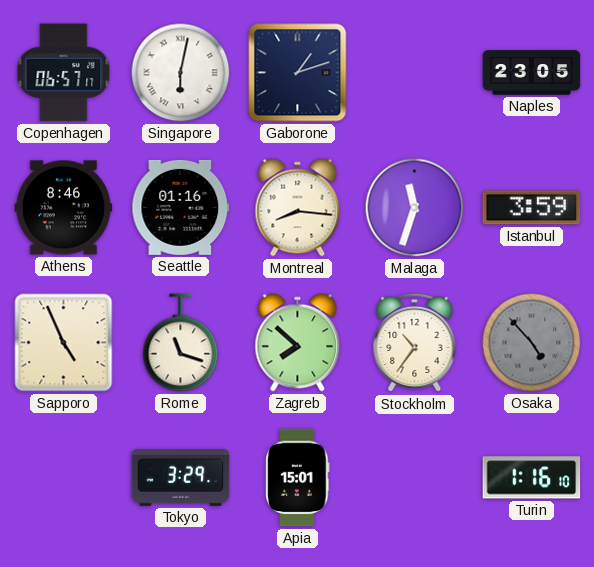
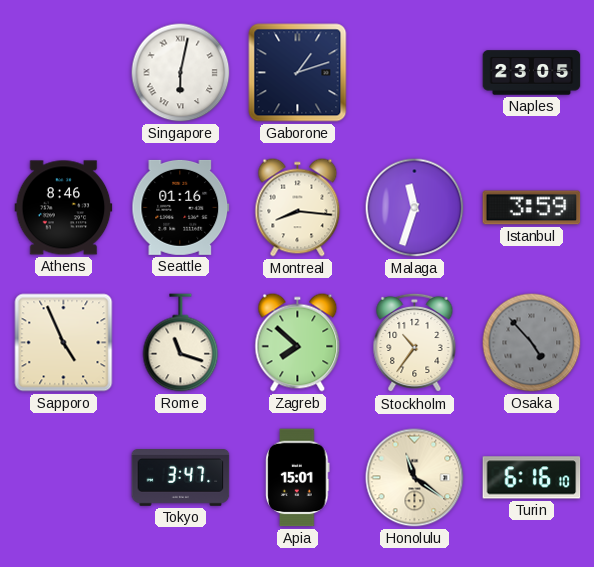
Copenhagen: 06:57 -> none (64, 73)
Tokyo: 3:29 -> 3:47 (181, 478)
Honolulu: none -> 11:21 (415, 478)
Turin: 1:16 -> 6:16 (532, 478)
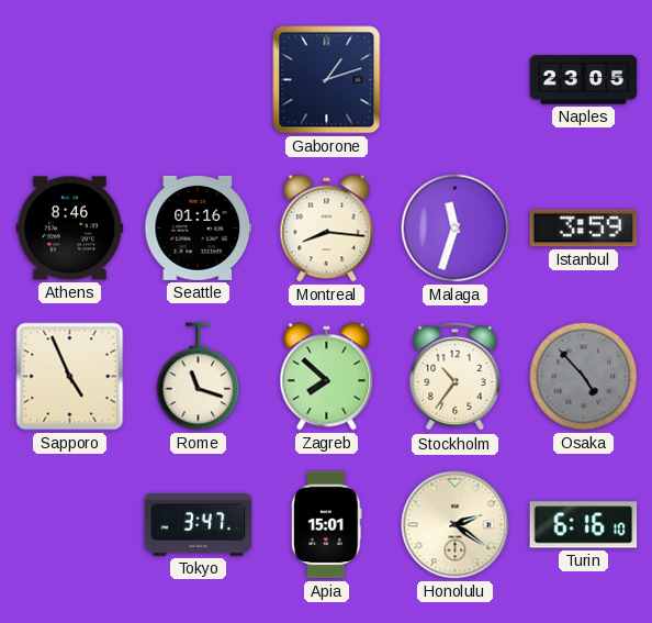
Singapore: 6:02 -> none (181, 73)
Honolulu: 11:21 -> 2:21 (456, 525)
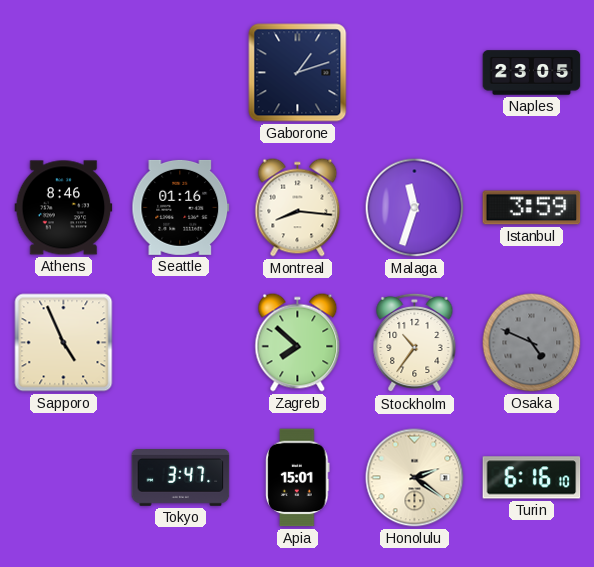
Rome: 11:18 -> none (199, 377)
Osaka: 4:53 -> 4:49 (532, 343)
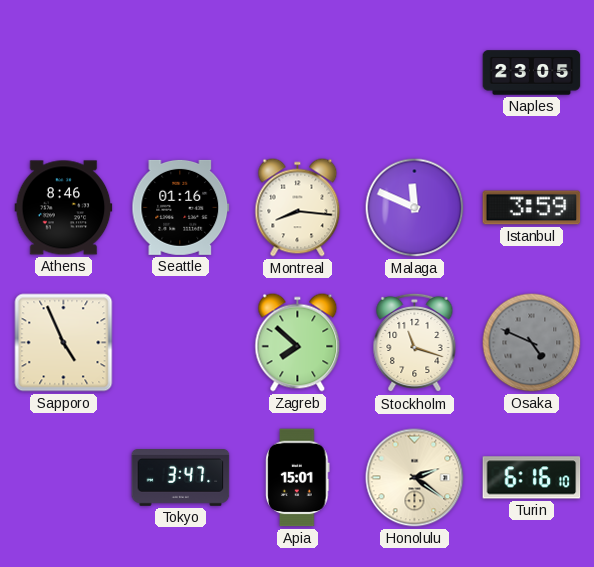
Gaborone: 1:12 -> none (298, 73)
Malaga: 11:33 -> 11:49 (415, 208)
Stockholm: 10:36 -> 11:18 (415, 343)
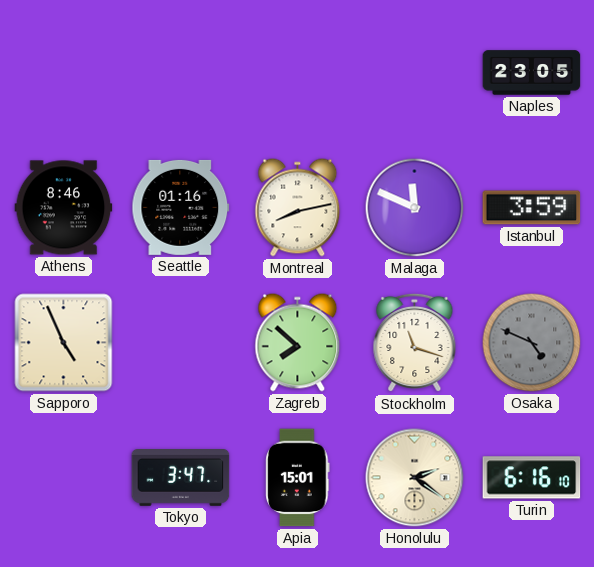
Montreal: 8:16 -> 8:13 (298, 208)
